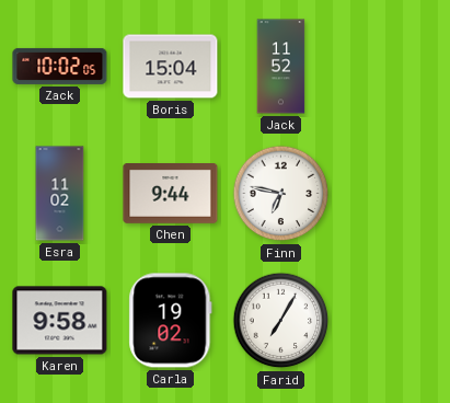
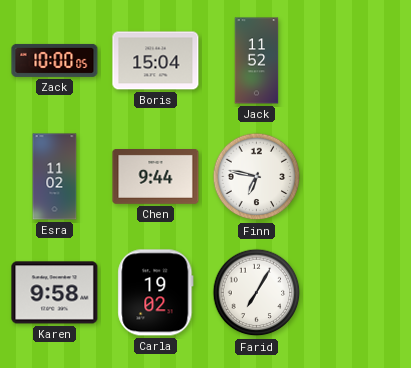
Zack: 10:02 -> 10:00 (55, 60)
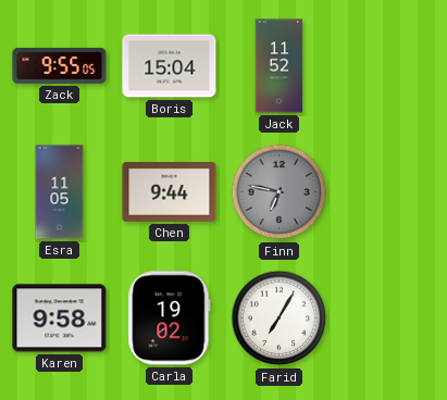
Zack: 10:00 -> 9:55 (60, 65)
Esra: 11:02 -> 11:05 (60, 192)
Finn dial: white -> grey (280, 192)
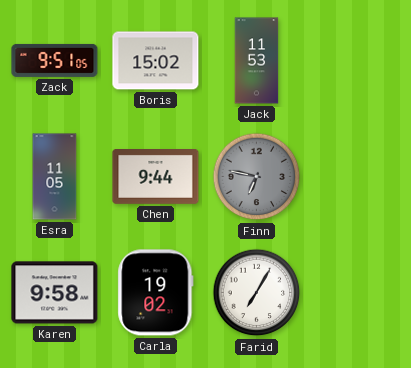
Zack: 9:55 -> 9:51 (55, 60)
Boris: 15:04 -> 15:02 (156, 61)
Jack: 11:52 -> 11:53 (257, 61)
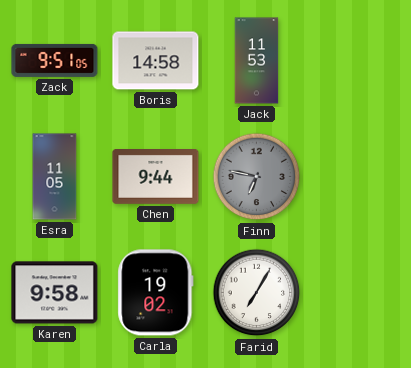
Boris: 15:02 -> 14:58 (156, 61)
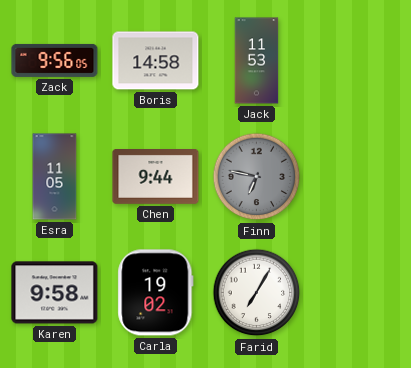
Zack: 9:51 -> 9:56 (55, 60)
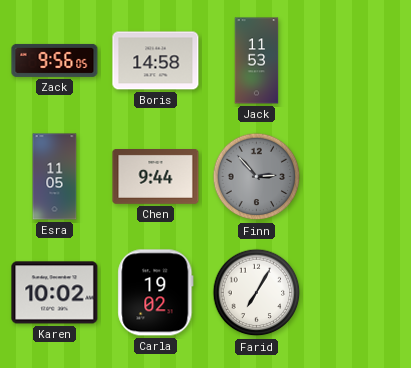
Finn: 6:47 -> 2:53 (257, 177)
Karen: 9:58 -> 10:02 (55, 293)
